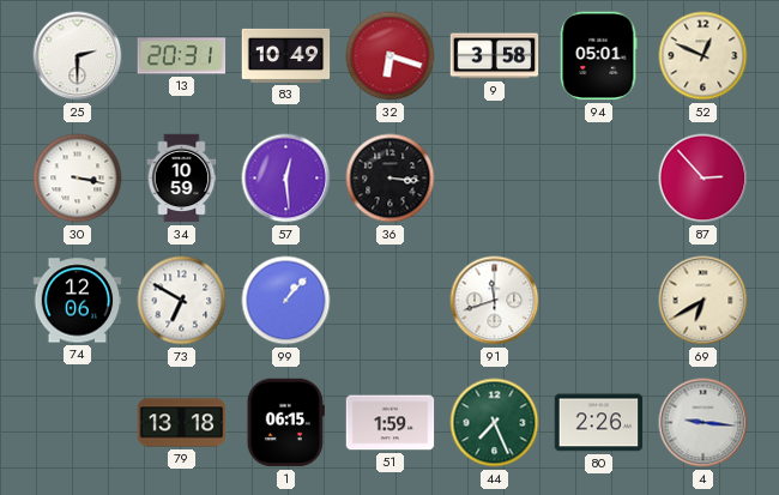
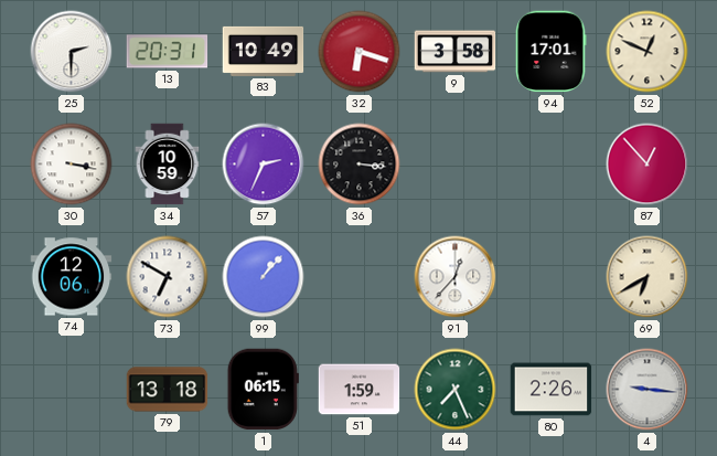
94: 05:01 -> 17:01 (550, 52)
57: 12:29 -> 2:34 (264, 165)
87: 2:53 -> 12:53 (648, 165)
91: 11:42 -> 12:37 (456, 277)
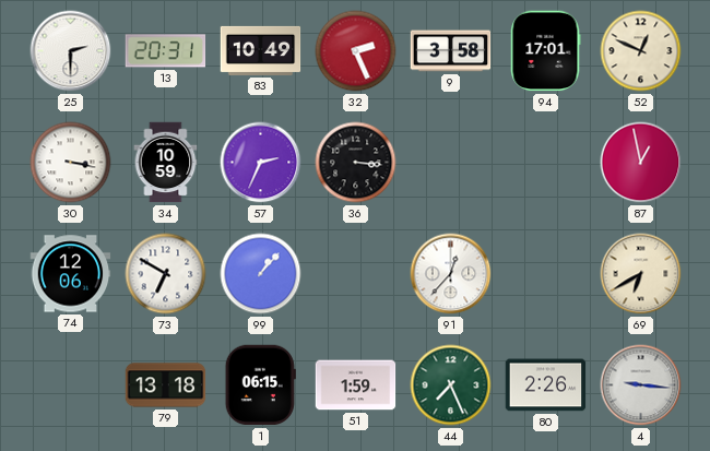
32: 6:18 -> 2:26 (356, 51)
87: 12:53 -> 12:58 (641, 163)
